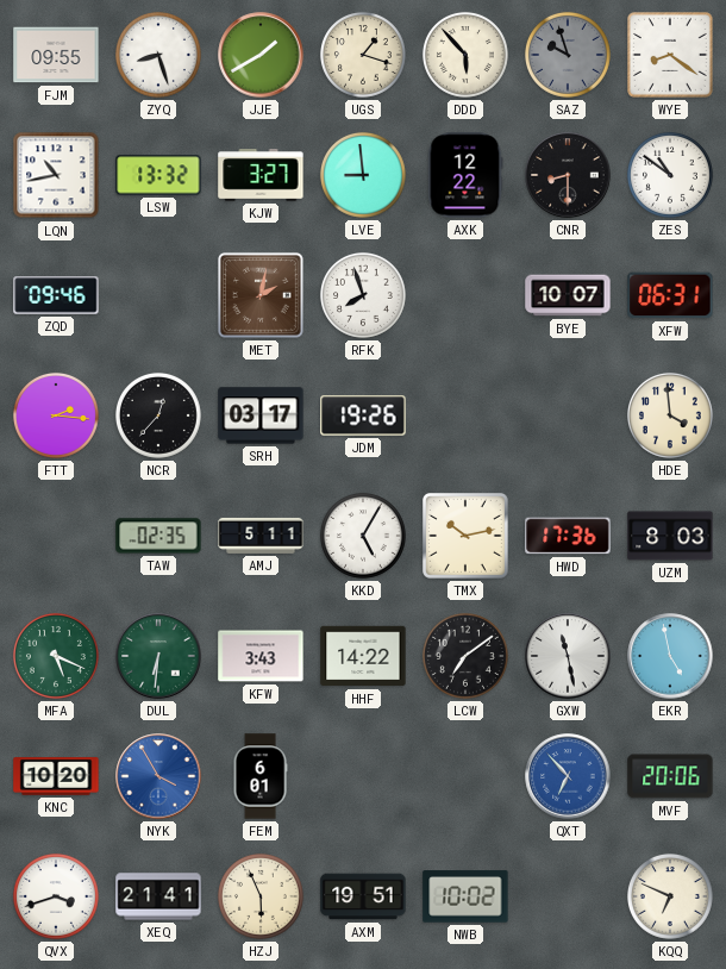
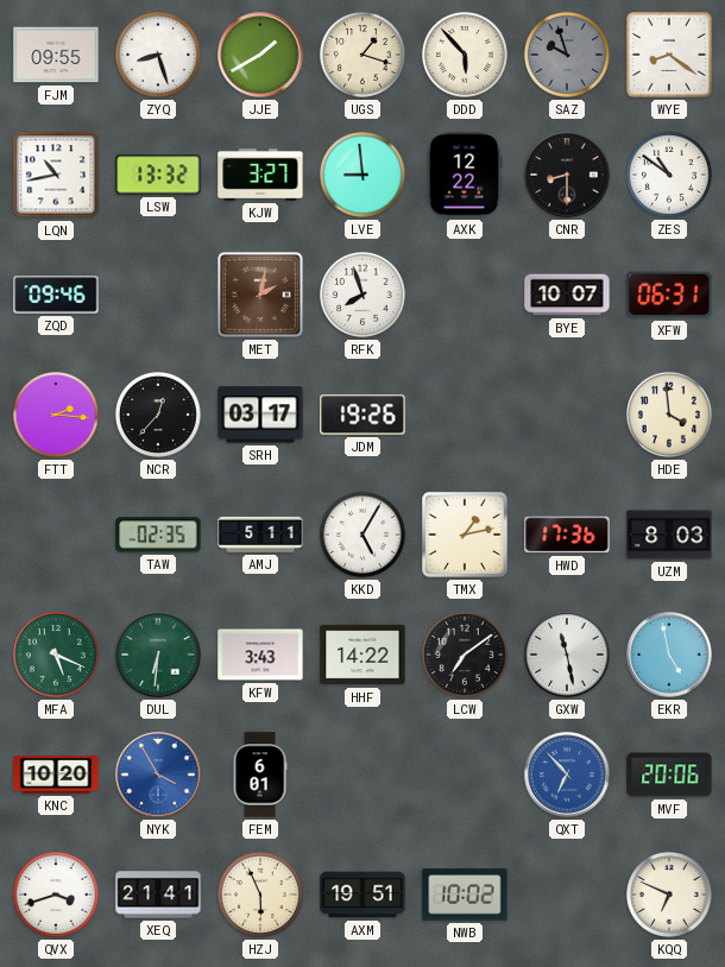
TMX: 10:13 -> 1:13 (466, 536)
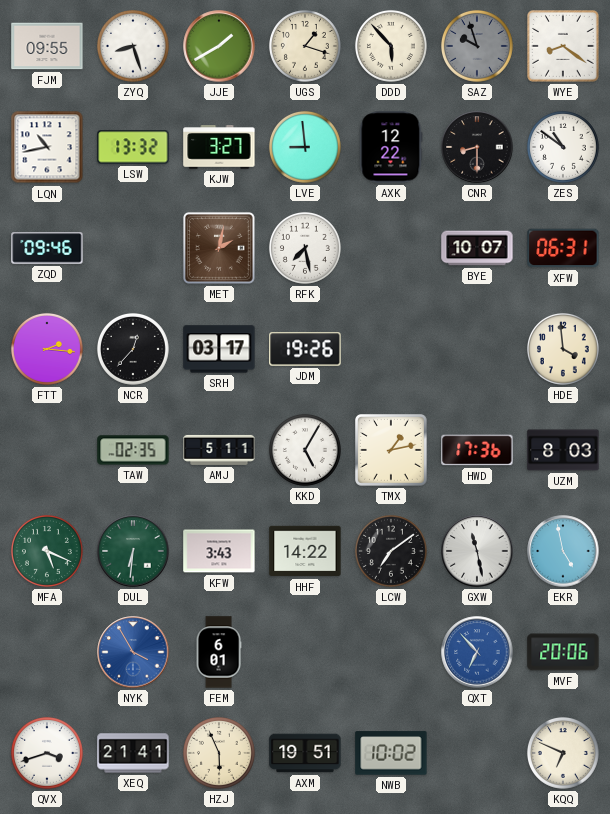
RFK: 7:57 -> 7:28 (305, 248)
KNC: 10:20 -> none (56, 775)
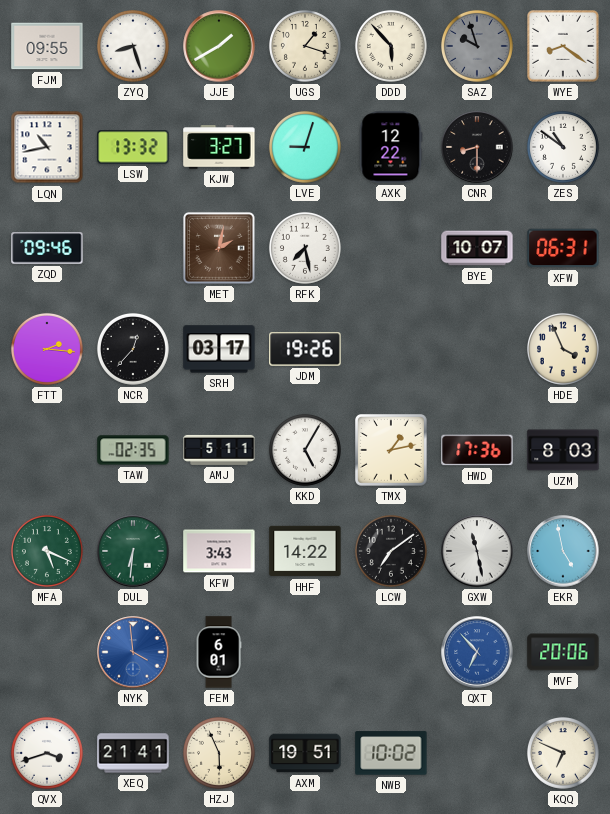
LVE: 8:59 -> 9:03 (305, 147)
HDE: 3:59 -> 3:56 (563, 349)
NYK: 3:55 -> 3:59 (133, 652)
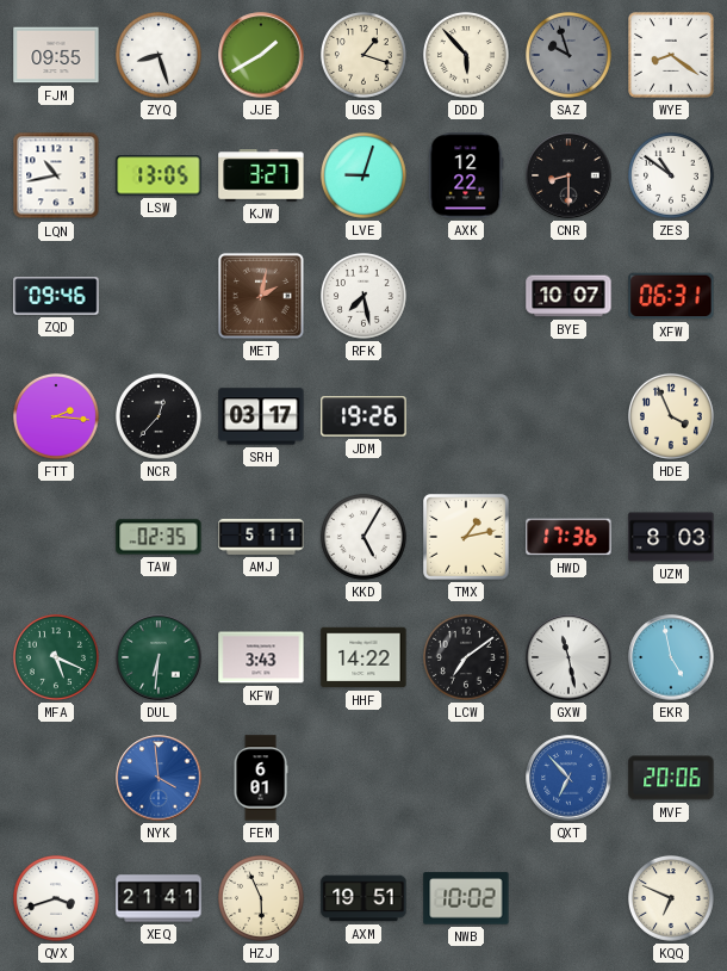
LSW: 13:32 -> 13:05 (159, 175)
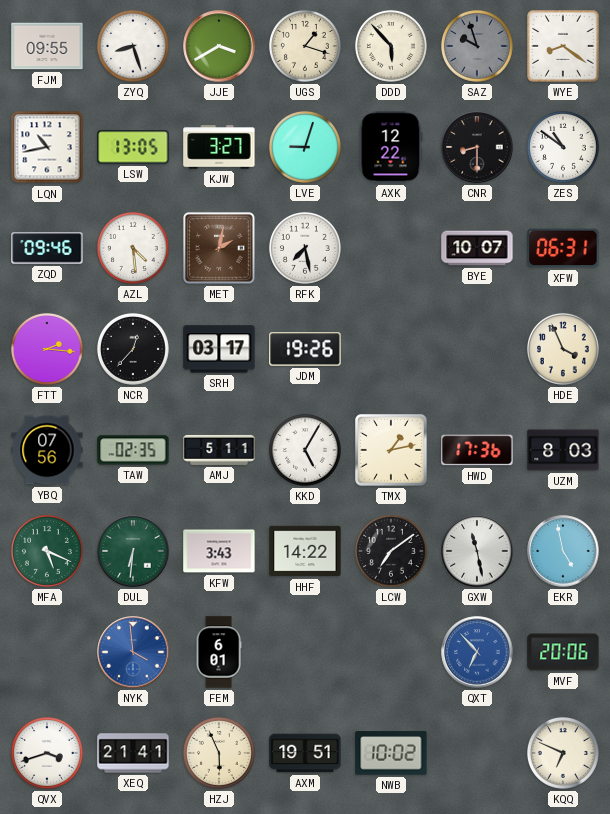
JJE: 1:40 -> 3:40 (219, 46)
AZL: none -> 4:29 (133, 248)
YBQ: none -> 07:56 (47, 450)
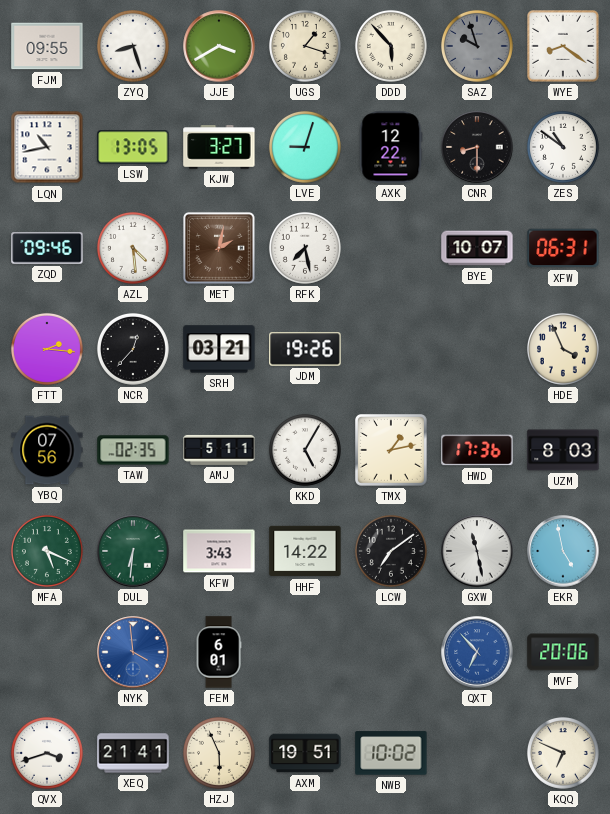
SRH: 03:17 -> 03:21 (219, 349)
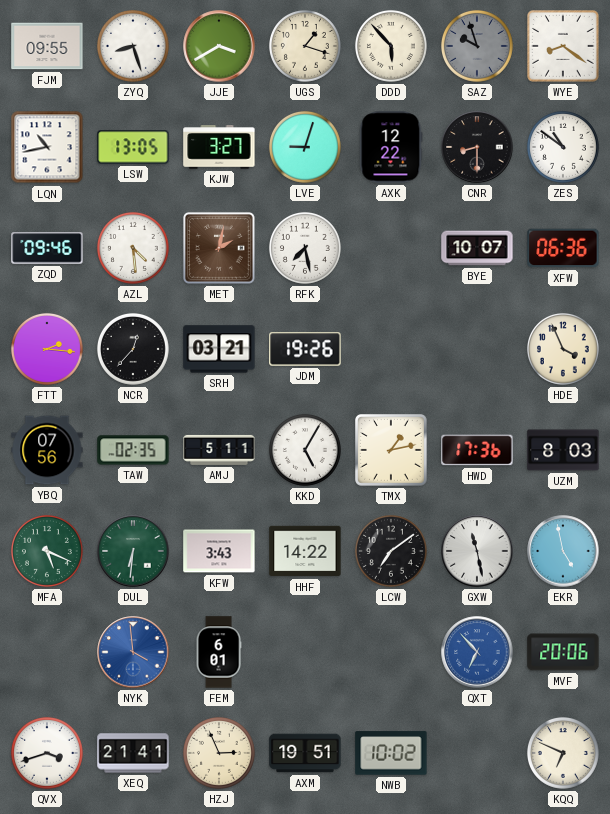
XFW: 06:31 -> 06:36 (563, 248)
HZJ: 5:56 -> 2:56 (219, 753)
